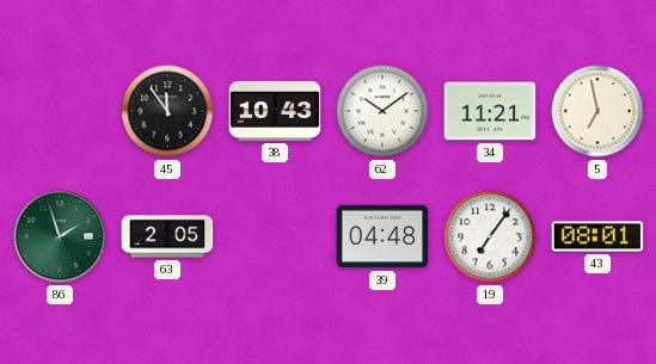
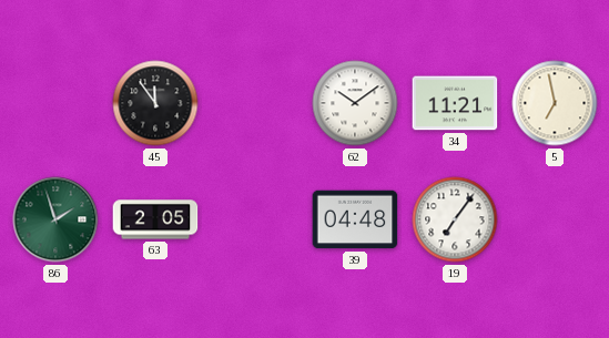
38: 10:43 -> none (275, 111)
43: 08:01 -> none (597, 236)
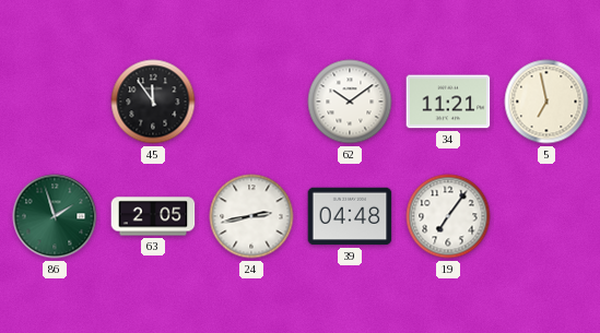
24: none -> 2:43 (251, 216)
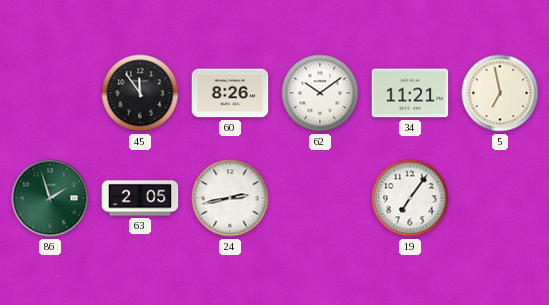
60: none -> 8:26 (230, 93)
39: 04:48 -> none (350, 216)
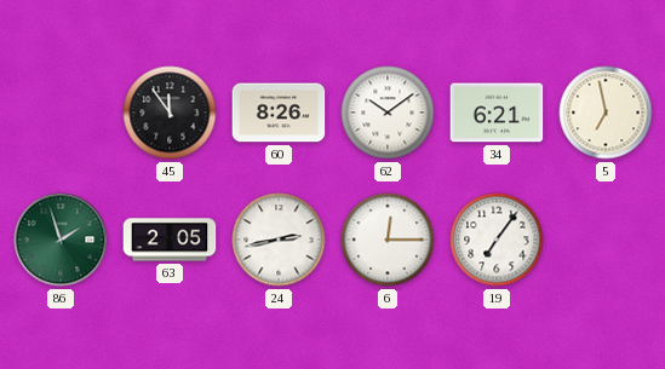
34: 11:21 -> 6:21 (497, 113)
6: none -> 12:15 (388, 240)
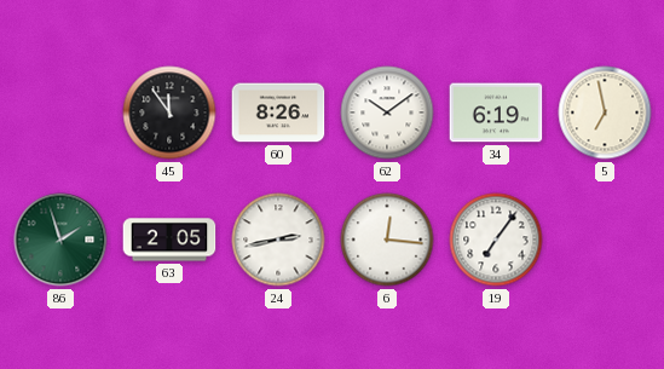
34: 6:21 -> 6:19 (496, 113)
6: 12:15 -> 12:16 (387, 240)
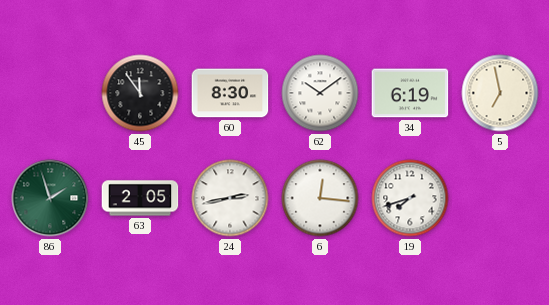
60: 8:26 -> 8:30 (230, 93)
19: 7:06 -> 7:42 (410, 198)
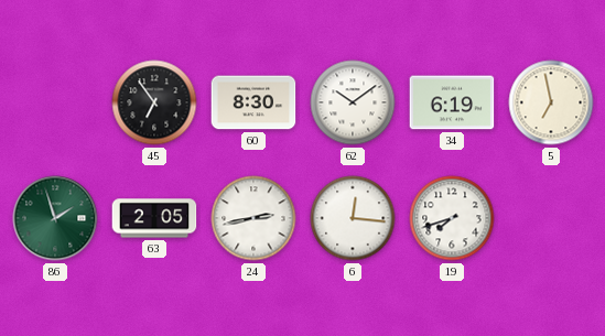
45: 11:54 -> 6:54 (154, 102)
